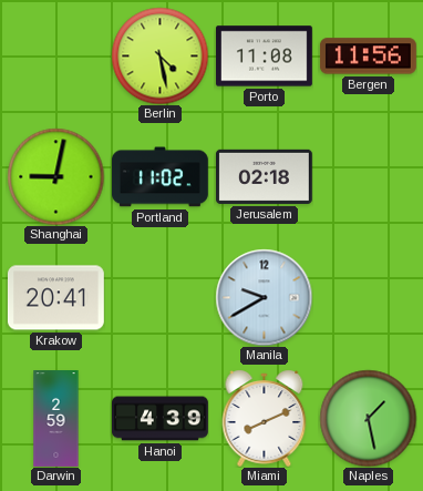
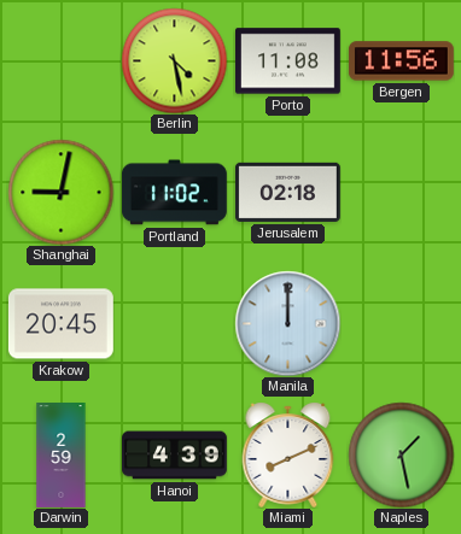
Krakow: 20:41 -> 20:45 (60, 324)
Manila: 9:40 -> 12:00 (287, 323)
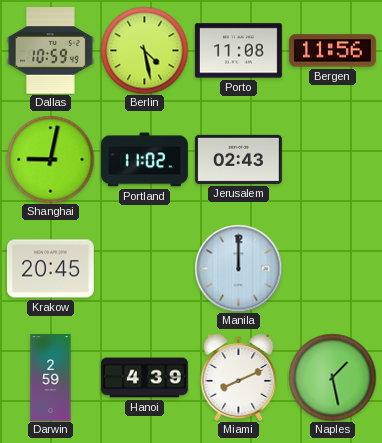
Dallas: none -> 10:59 (50, 51)
Jerusalem: 02:18 -> 02:43 (238, 159)
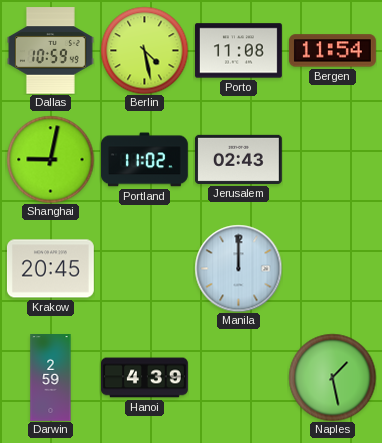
Bergen: 11:56 -> 11:54 (332, 51)
Miami: 8:11 -> none (239, 377)
